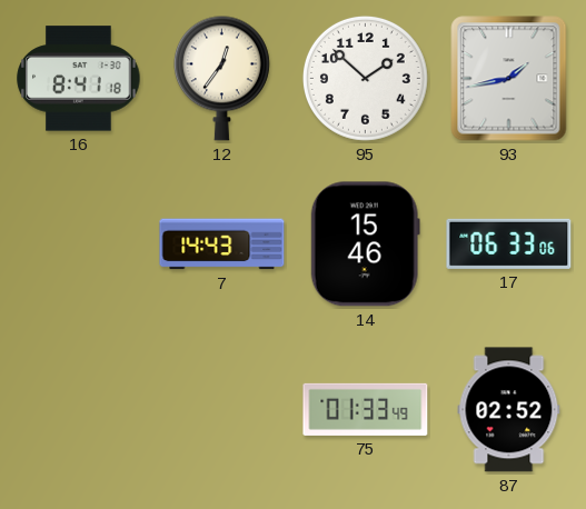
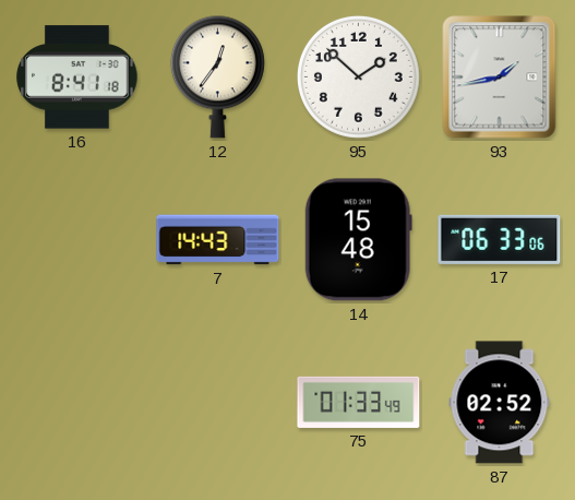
14: 15:46 -> 15:48 (358, 240)
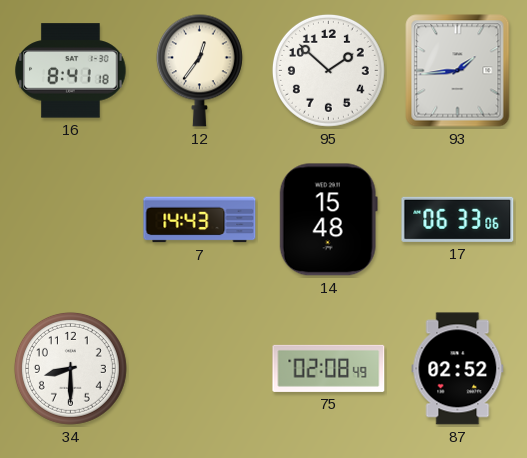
93: 1:43 -> 1:44 (458, 71)
34: none -> 8:30 (70, 368)
75: 01:33 -> 02:08 (329, 368)
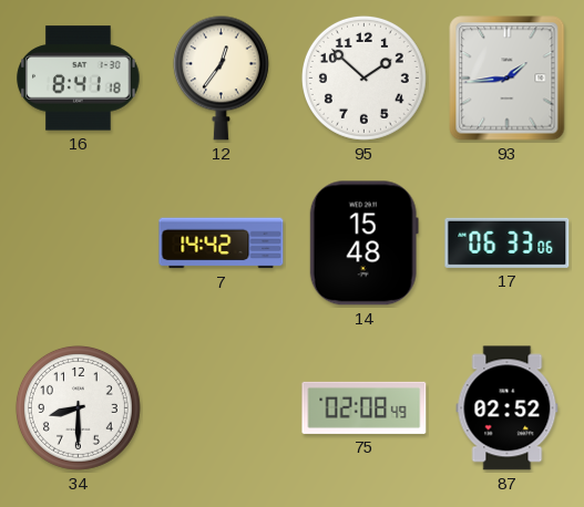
7: 14:43 -> 14:42 (222, 244)
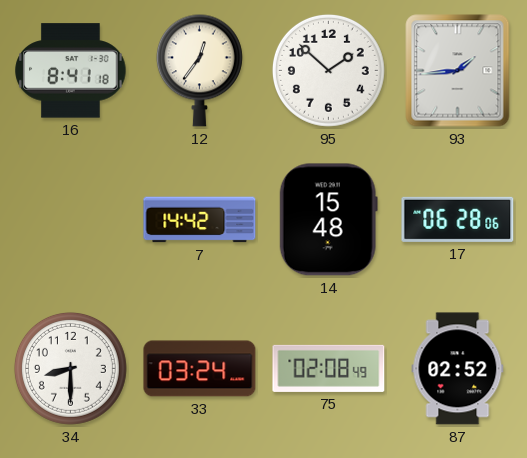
17: 06:33 -> 06:28 (458, 219)
33: none -> 03:24 (200, 369)
